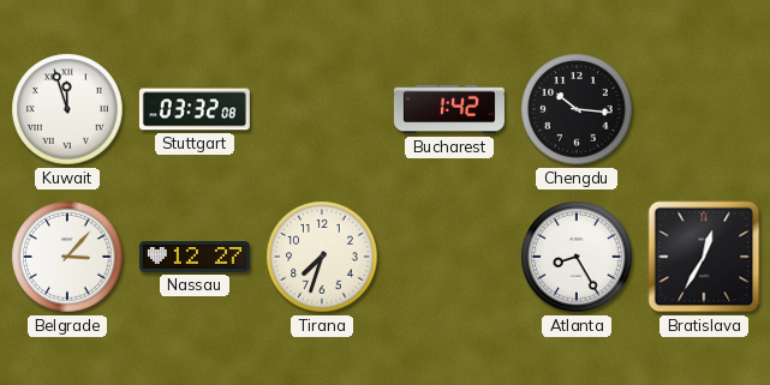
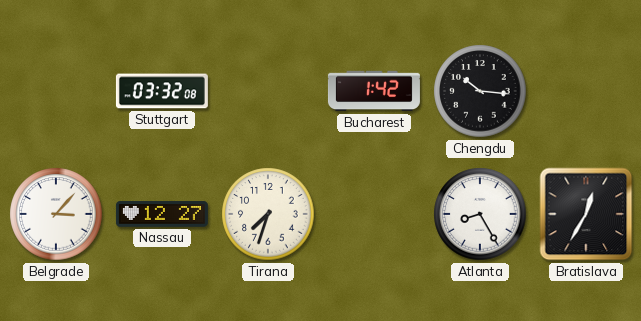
Kuwait: 11:57 -> none (67, 109)
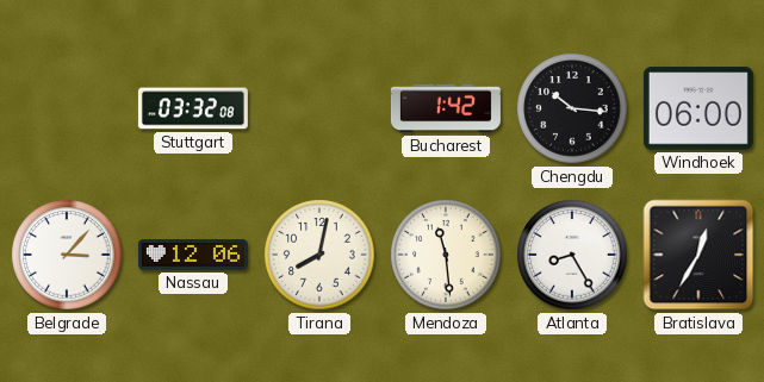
Windhoek: none -> 06:00 (698, 108)
Nassau: 12:27 -> 12:06 (193, 255)
Tirana: 7:33 -> 8:02 (319, 255)
Mendoza: none -> 11:29 (446, 255)
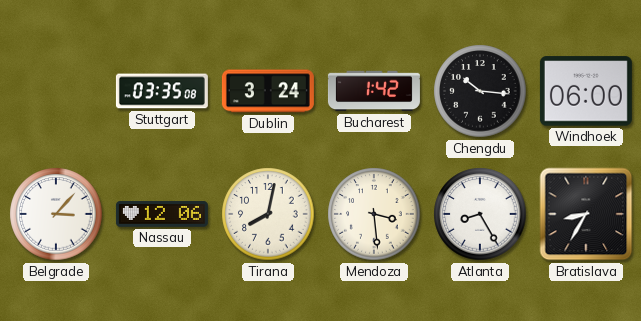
Stuttgart: 03:32 -> 03:35 (162, 91)
Dublin: none -> 3:24 (268, 91)
Mendoza: 11:29 -> 3:29 (374, 214)
Bratislava: 12:35 -> 8:35 (586, 214)
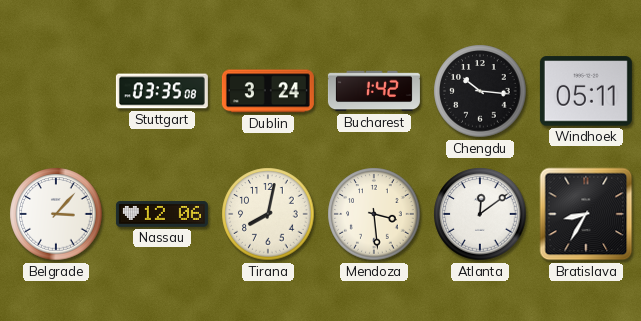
Windhoek: 06:00 -> 05:11 (586, 91)
Atlanta: 8:25 -> 12:09 (480, 214)
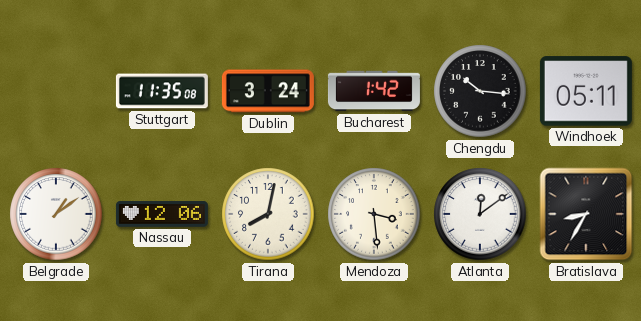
Stuttgart: 03:35 -> 11:35 (162, 91)
Belgrade: 3:07 -> 1:09 (56, 214)
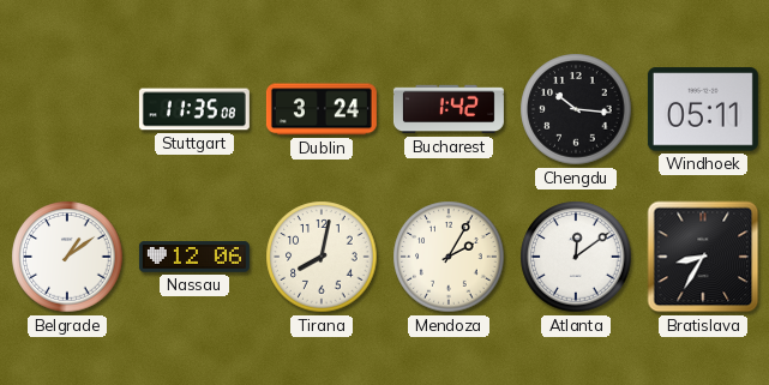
Mendoza: 3:29 -> 2:05 (449, 257)
